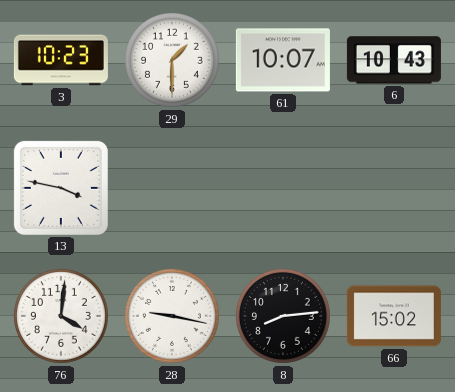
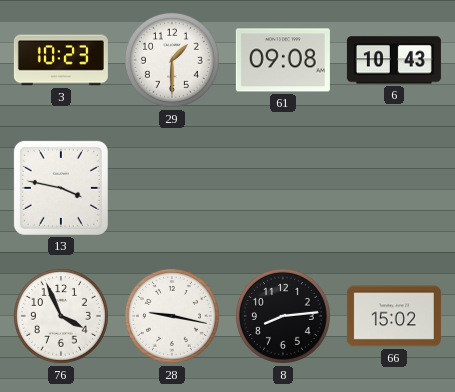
61: 10:07 -> 09:08 (283, 60)
76: 4:01 -> 3:56 (61, 316)
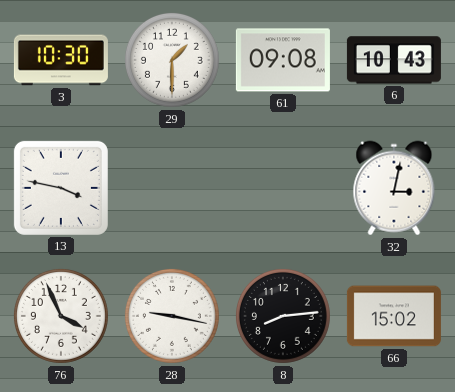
3: 10:23 -> 10:30 (61, 60)
32: none -> 3:02 (394, 188)
